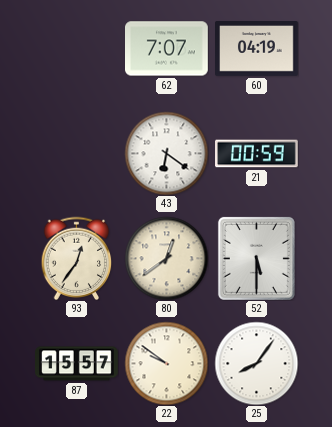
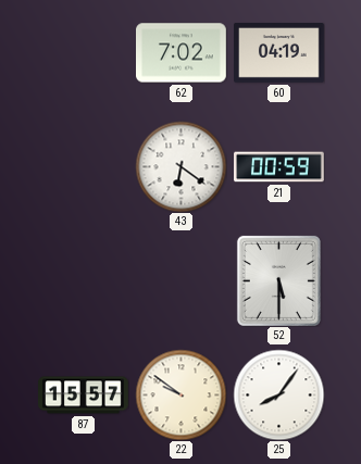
62: 7:07 -> 7:02 (182, 53)
93: 12:36 -> none (77, 258)
80: 12:39 -> none (166, 258)
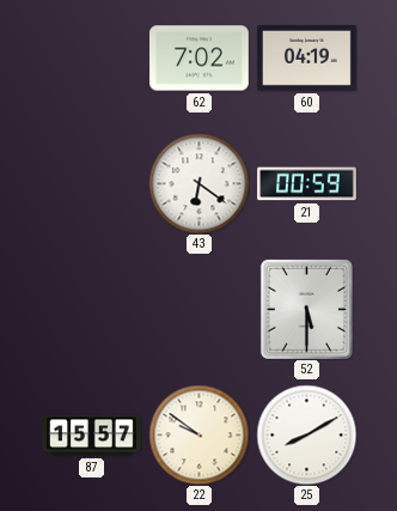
25: 8:06 -> 8:10 (306, 434)
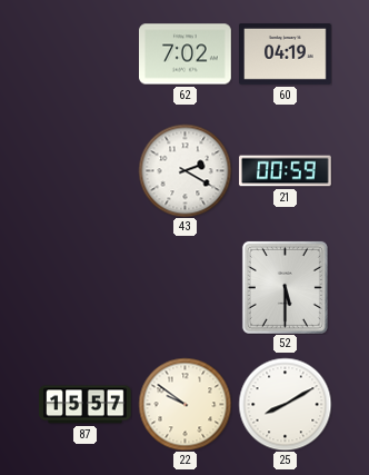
43: 6:21 -> 2:20 (184, 170)
